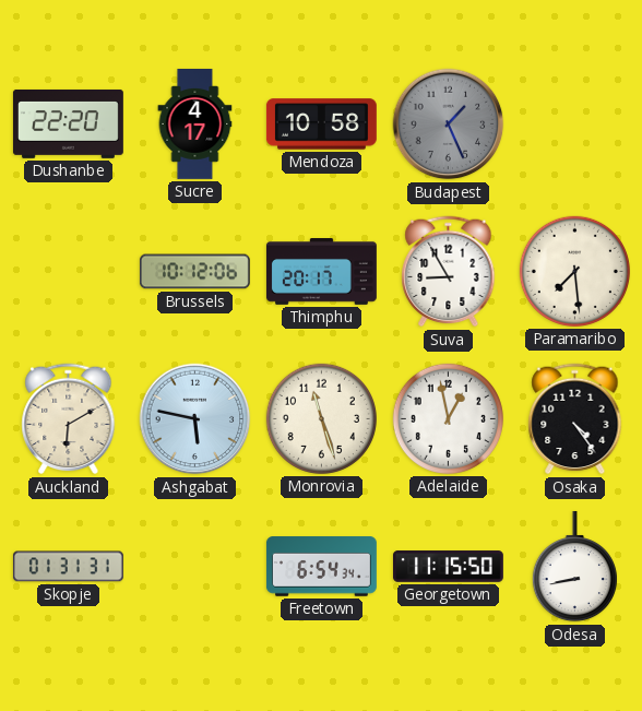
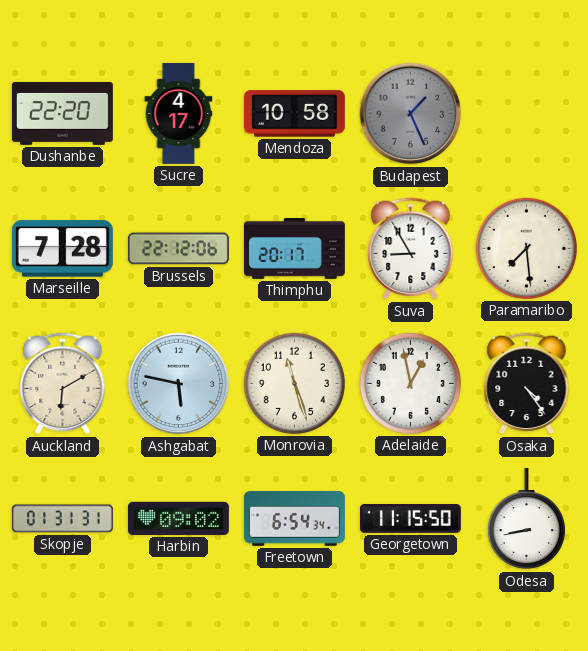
Marseille: none -> 7:28 (62, 249)
Brussels: 10:12 -> 22:12 (178, 249)
Harbin: none -> 09:02 (178, 518)
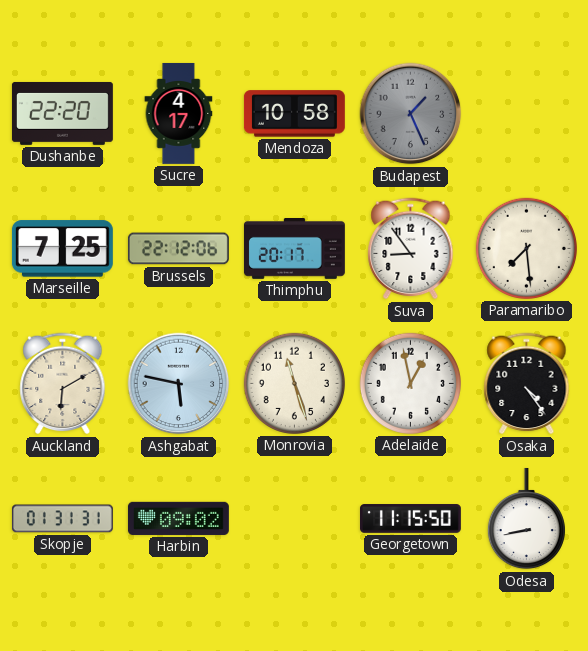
Marseille: 7:28 -> 7:25 (62, 249)
Suva: 8:55 -> 8:54 (411, 249)
Freetown: 6:54 -> none (294, 519)
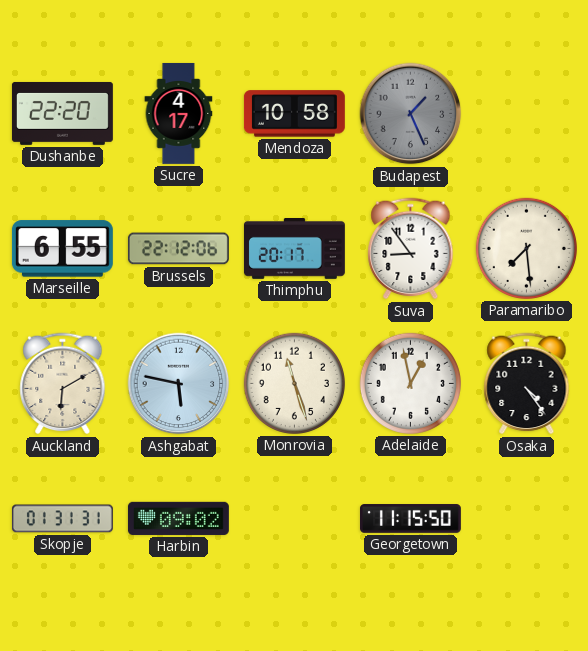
Marseille: 7:25 -> 6:55 (62, 249)
Odesa: 8:43 -> none (526, 519)
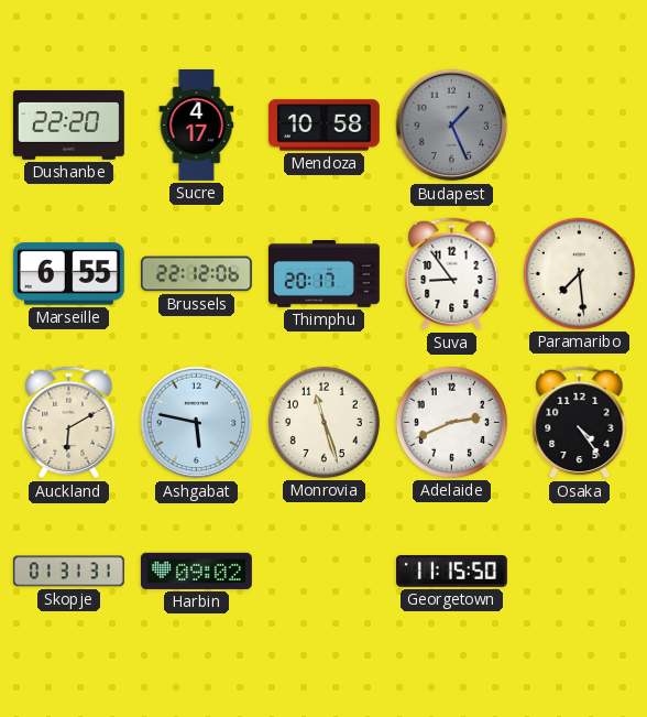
Adelaide: 12:58 -> 2:41 (451, 422)
